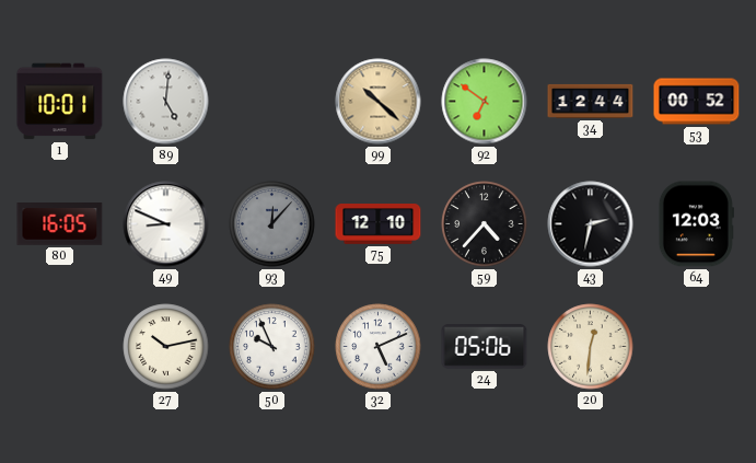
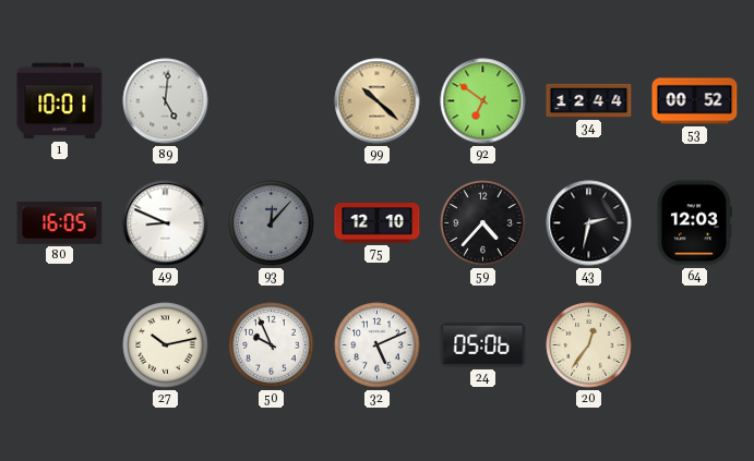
20: 12:31 -> 12:36 (589, 345)
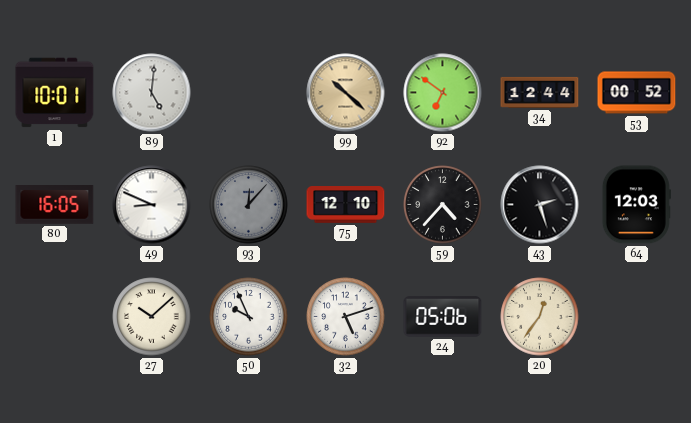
43: 2:32 -> 2:27 (540, 205)
27: 10:13 -> 10:08 (152, 317)
32: 5:11 -> 5:12 (346, 317)
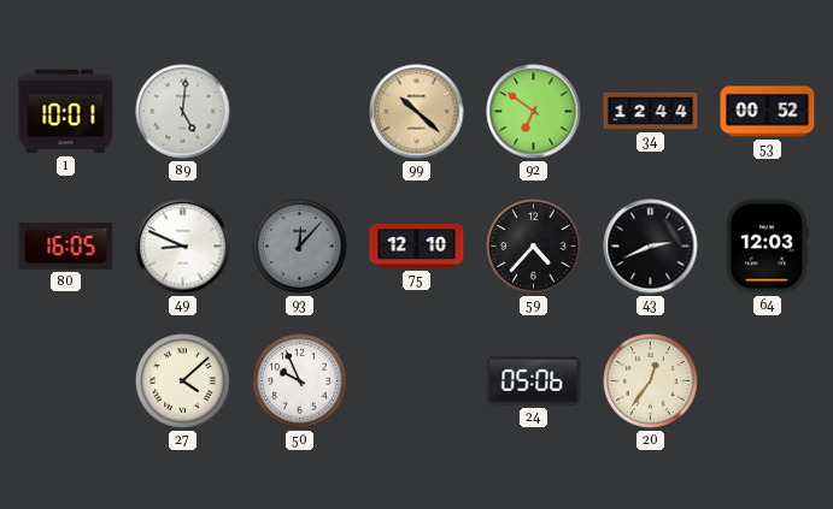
43: 2:27 -> 2:41 (651, 247)
27: 10:08 -> 4:08 (183, 381)
32: 5:12 -> none (346, 317)
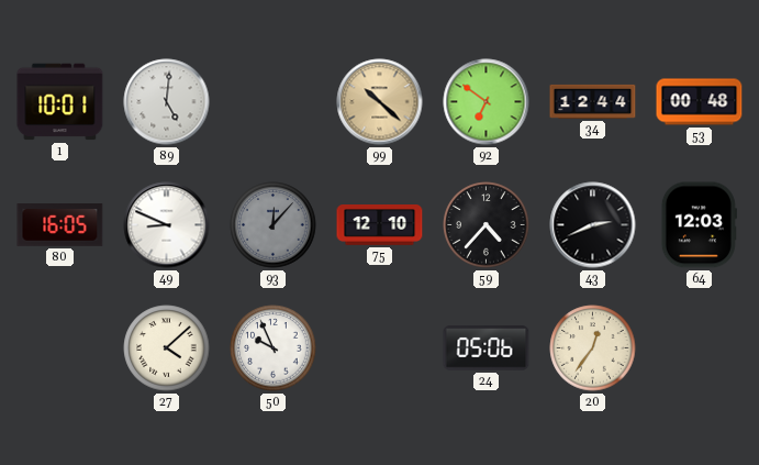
53: 00:52 -> 00:48 (700, 102)
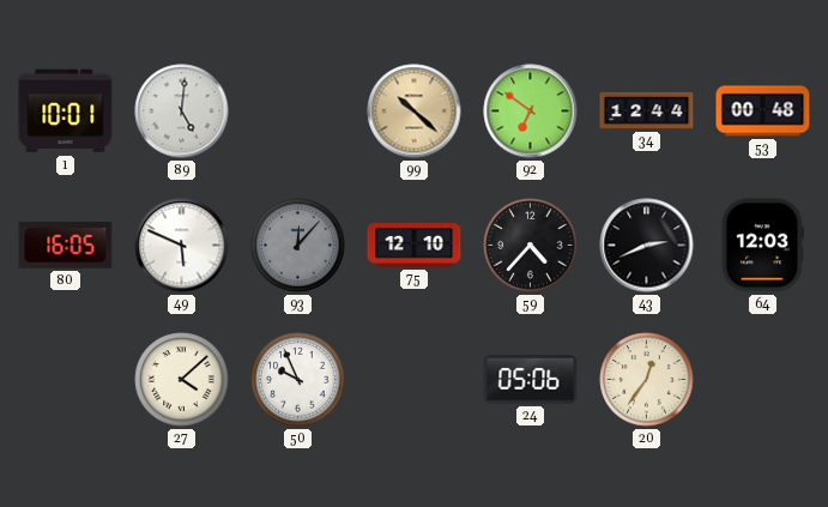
49: 8:49 -> 5:49 (182, 246)
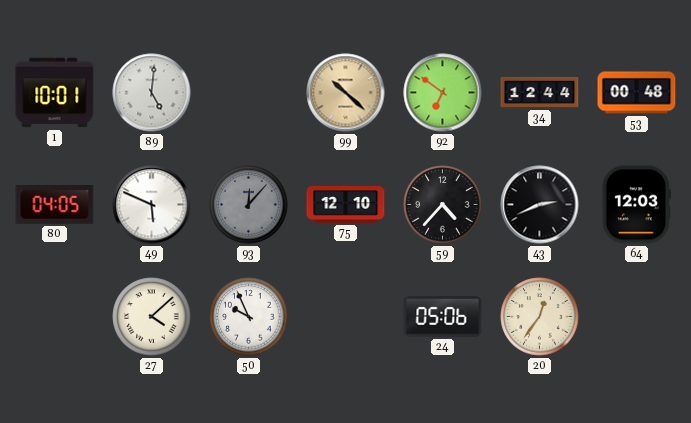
80: 16:05 -> 04:05 (55, 205)
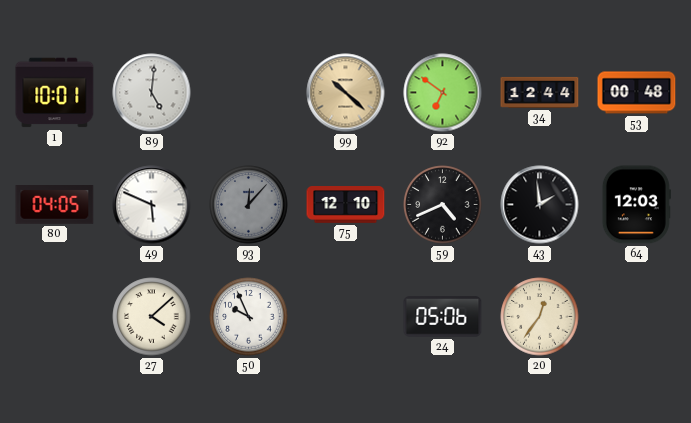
59: 4:37 -> 4:41 (443, 205)
43: 2:41 -> 1:59 (540, 205)
